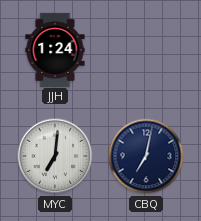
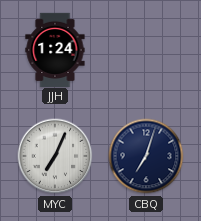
MYC: 7:01 -> 7:04 (55, 156)
CBQ: 7:02 -> 7:03 (146, 156)
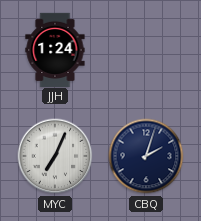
CBQ: 7:03 -> 2:03 (146, 156)
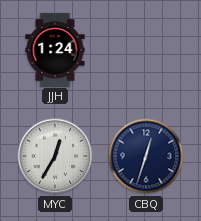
MYC: 7:04 -> 12:35 (55, 156)
CBQ: 2:03 -> 12:33 (146, 156)
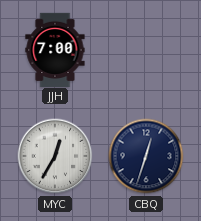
JJH: 1:24 -> 7:00 (55, 49)
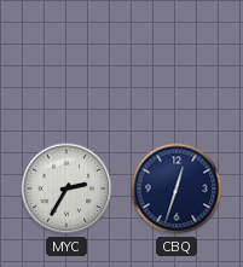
JJH: 7:00 -> none (55, 49)
MYC: 12:35 -> 2:35 (66, 188)
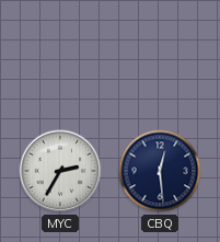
CBQ: 12:33 -> 12:29 (160, 171)
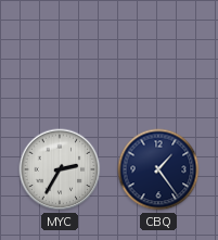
CBQ: 12:29 -> 1:24 (158, 169)
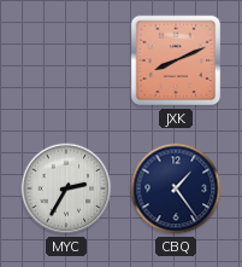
JXK: none -> 8:11 (176, 60)
